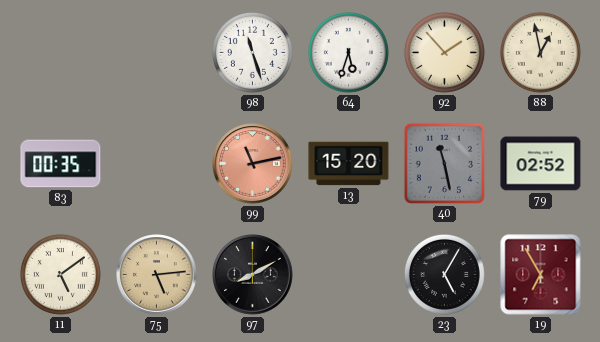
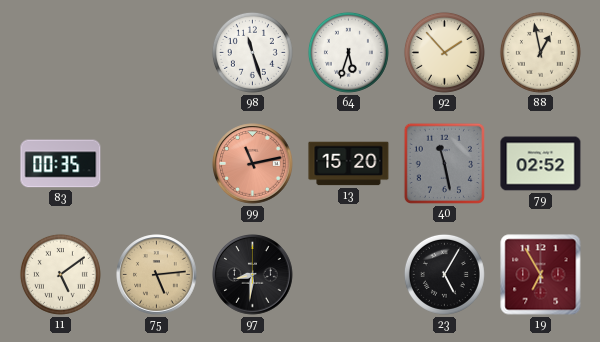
97: 8:10 -> 8:31 (253, 275)
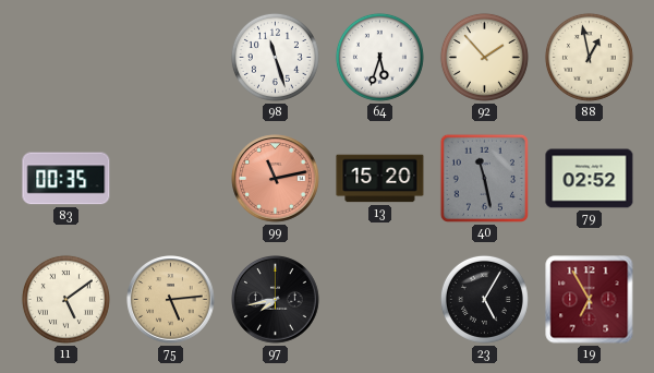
97: 8:31 -> 7:43 (276, 300)
